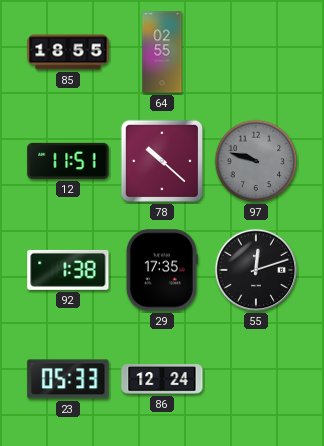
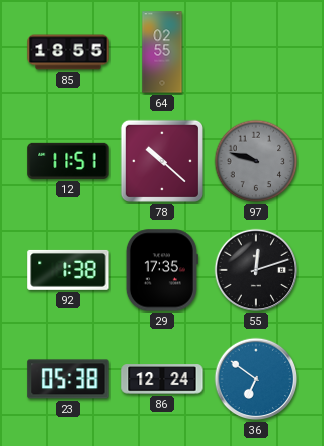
23: 05:33 -> 05:38 (68, 379)
36: none -> 6:51 (256, 379)
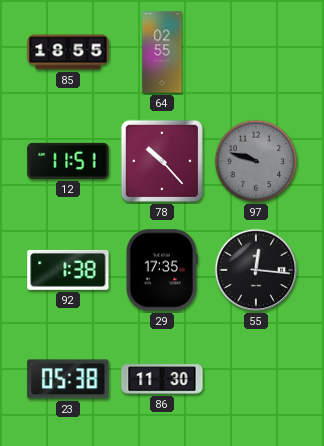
78: 10:22 -> 10:23 (162, 161)
55: 12:12 -> 12:16 (256, 270)
86: 12:24 -> 11:30 (162, 379)
36: 6:51 -> none (256, 379)
